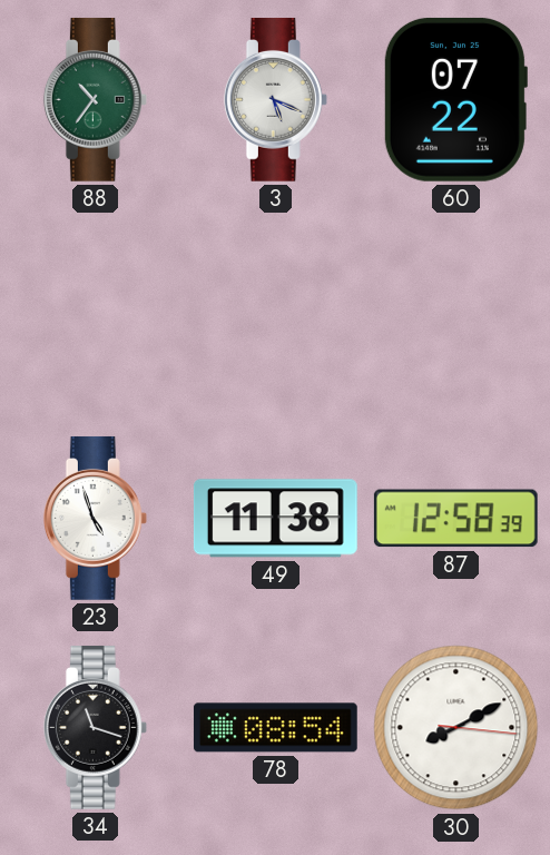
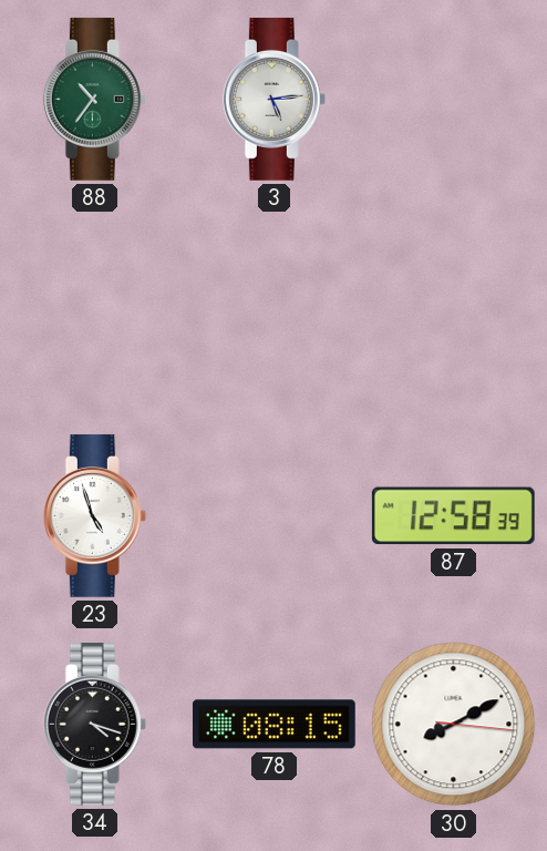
3: 5:19 -> 5:14 (273, 100)
60: 07:22 -> none (455, 99)
49: 11:38 -> none (275, 519)
34: 11:18 -> 4:18 (94, 725)
78: 08:54 -> 08:15 (273, 725)
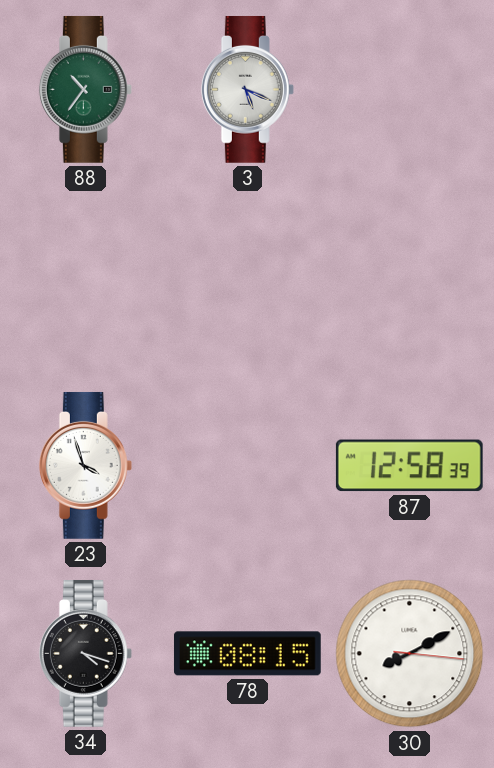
3: 5:14 -> 5:19 (247, 90)
23: 4:57 -> 3:57 (85, 466)
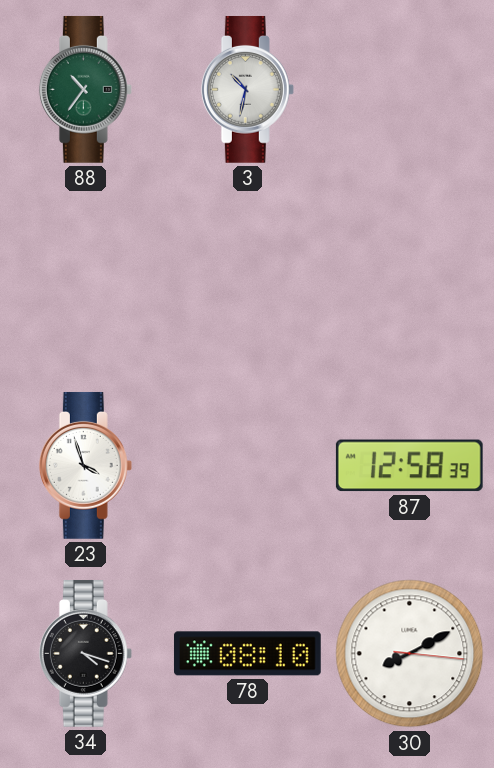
3: 5:19 -> 10:32 (247, 90)
78: 08:15 -> 08:10 (247, 654)
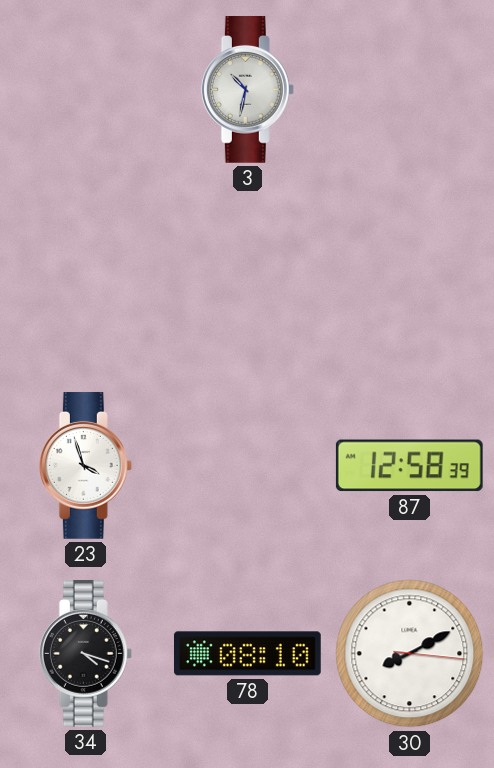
88: 10:36 -> none (85, 90)
